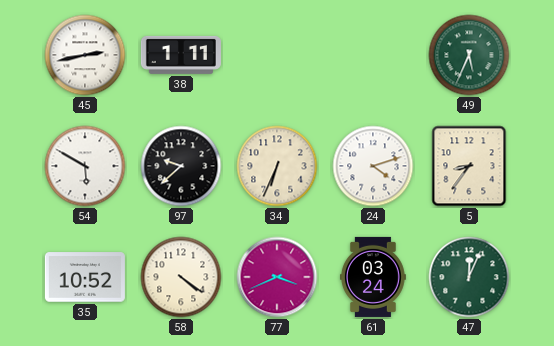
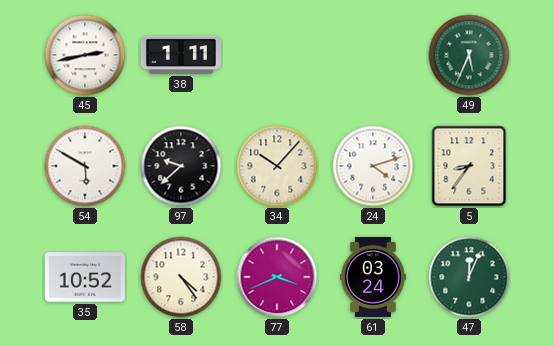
34: 6:34 -> 10:07 (277, 166)
58: 4:21 -> 4:24 (181, 277)
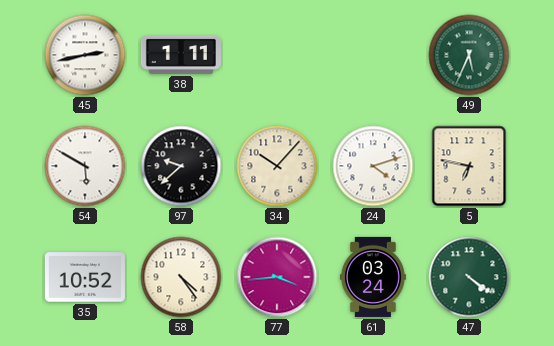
5: 8:36 -> 6:47 (469, 166)
77: 3:41 -> 3:44 (277, 277)
47: 12:04 -> 4:21 (469, 277)
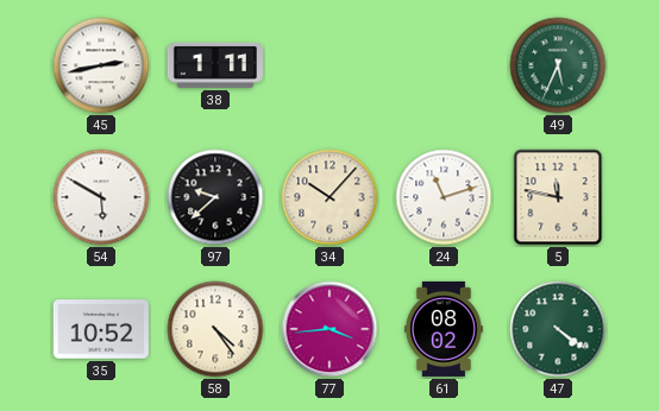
24: 4:12 -> 11:12 (444, 197)
5: 6:47 -> 11:47 (558, 197)
61: 03:24 -> 08:02 (444, 329)
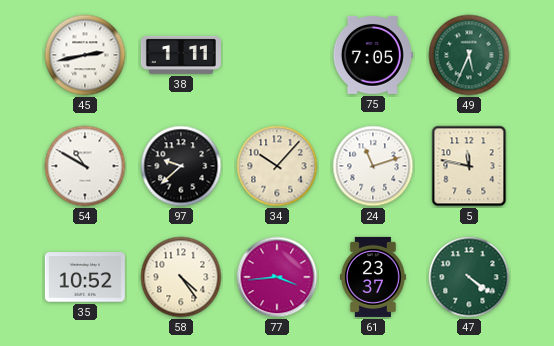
75: none -> 7:05 (372, 55)
54: 5:50 -> 10:50 (85, 166)
61: 08:02 -> 23:37 (373, 277)
